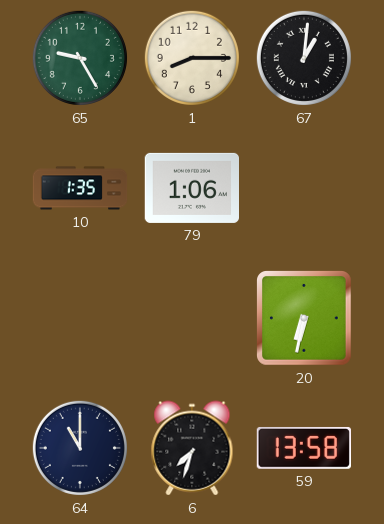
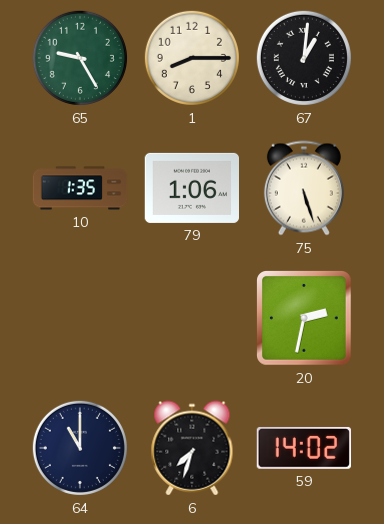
75: none -> 5:27 (304, 188)
20: 6:32 -> 2:32 (305, 319)
59: 13:58 -> 14:02 (303, 448)
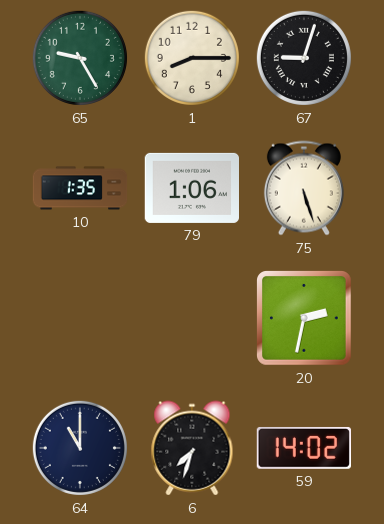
67: 1:01 -> 9:03 (304, 58)
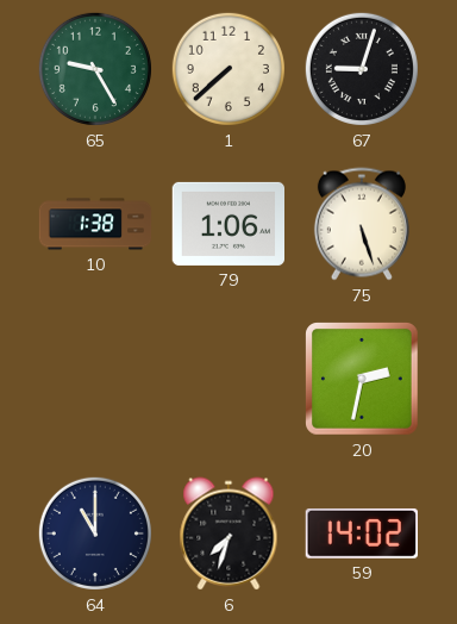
1: 8:15 -> 7:38 (228, 69)
10: 1:35 -> 1:38 (95, 224)
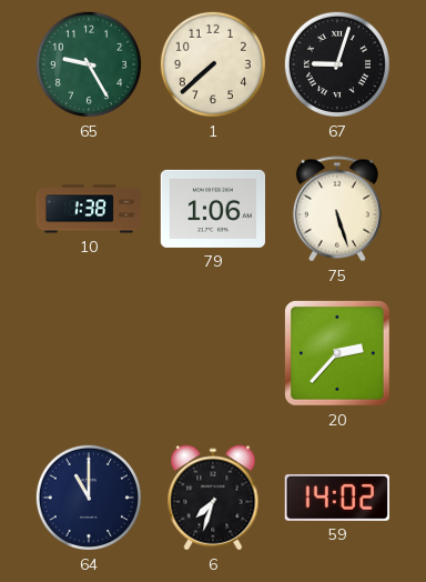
20: 2:32 -> 2:37 (338, 354)
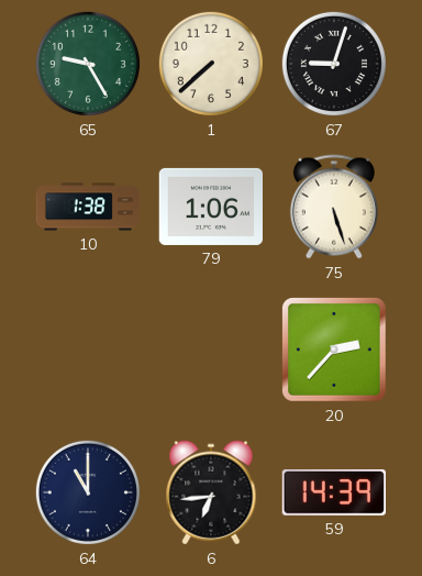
6: 7:33 -> 6:44 (211, 492)
59: 14:02 -> 14:39 (333, 492)
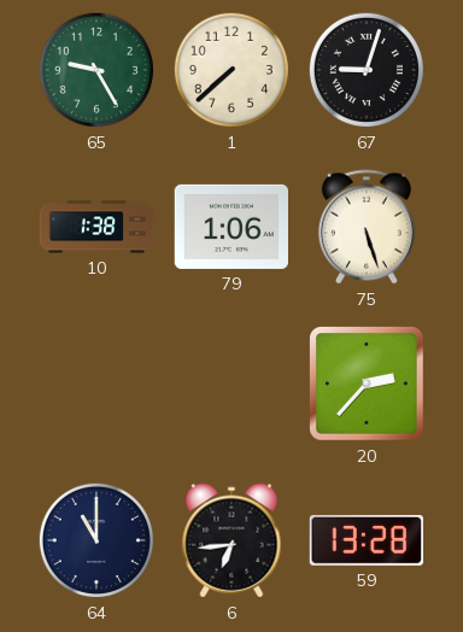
59: 14:39 -> 13:28 (365, 540)
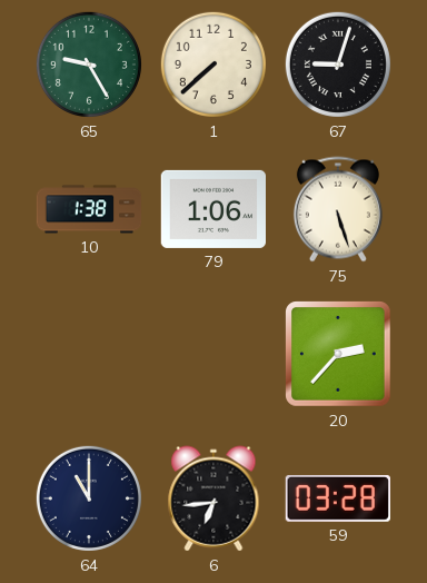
59: 13:28 -> 03:28 (337, 498)
